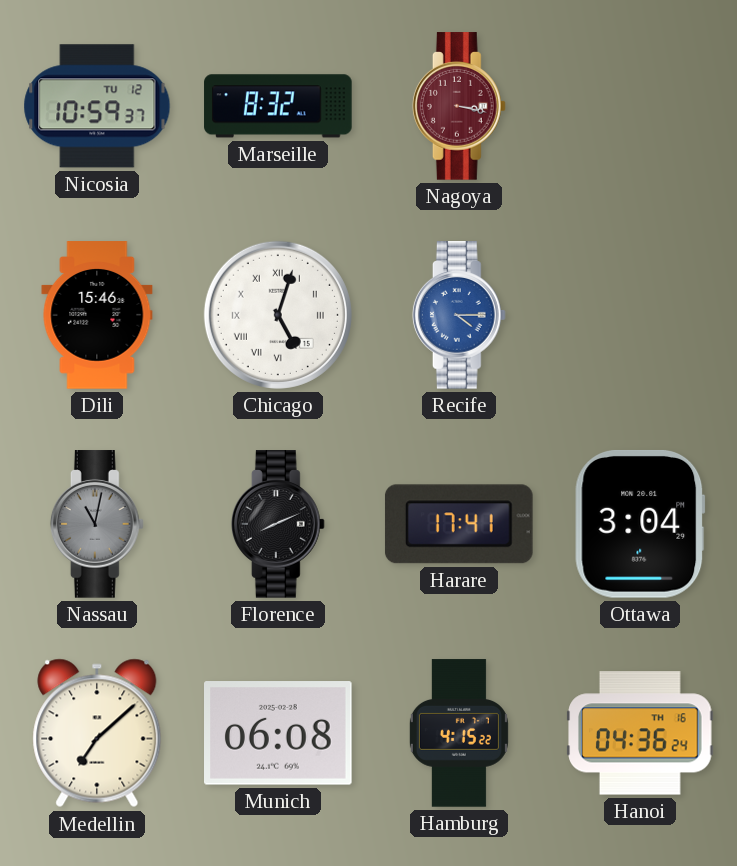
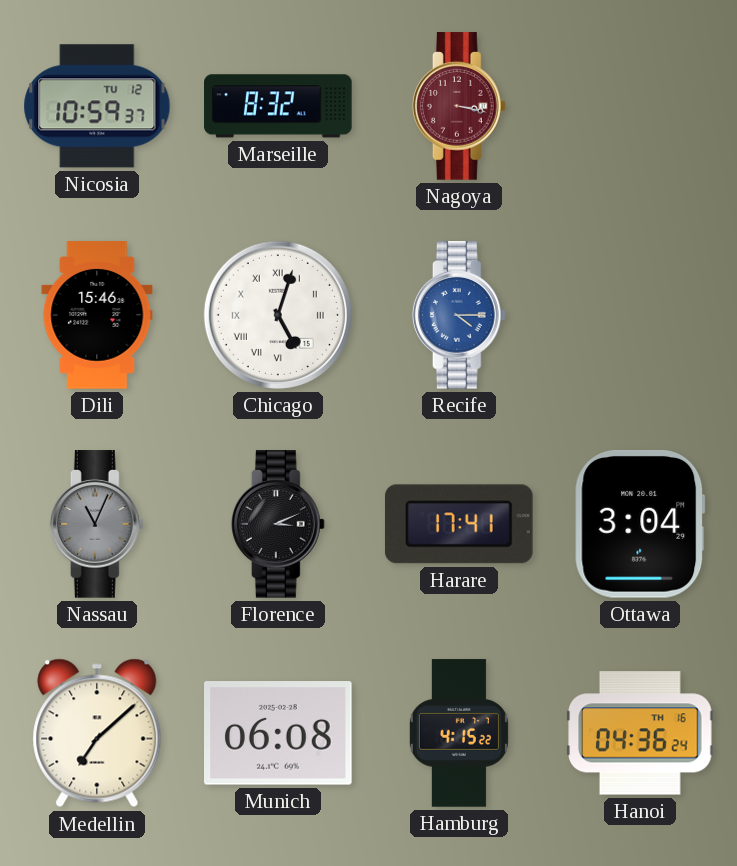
Nassau: 11:02 -> 11:04 (97, 524)
Florence: 8:11 -> 3:11 (278, 524)
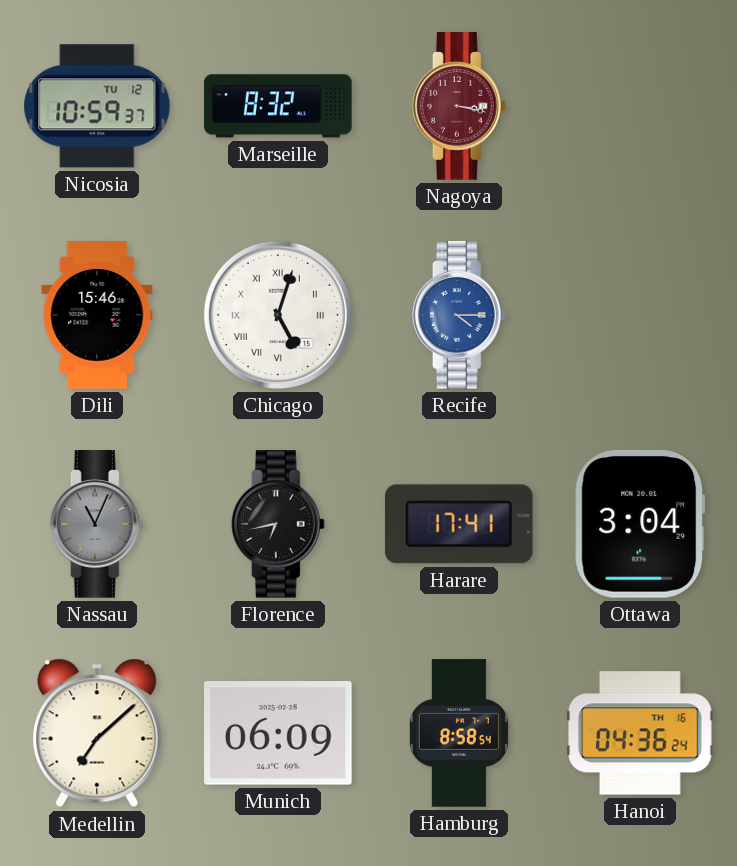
Florence: 3:11 -> 6:43 (278, 524)
Munich: 06:08 -> 06:09 (279, 733)
Hamburg: 4:15 -> 8:58 (459, 733)
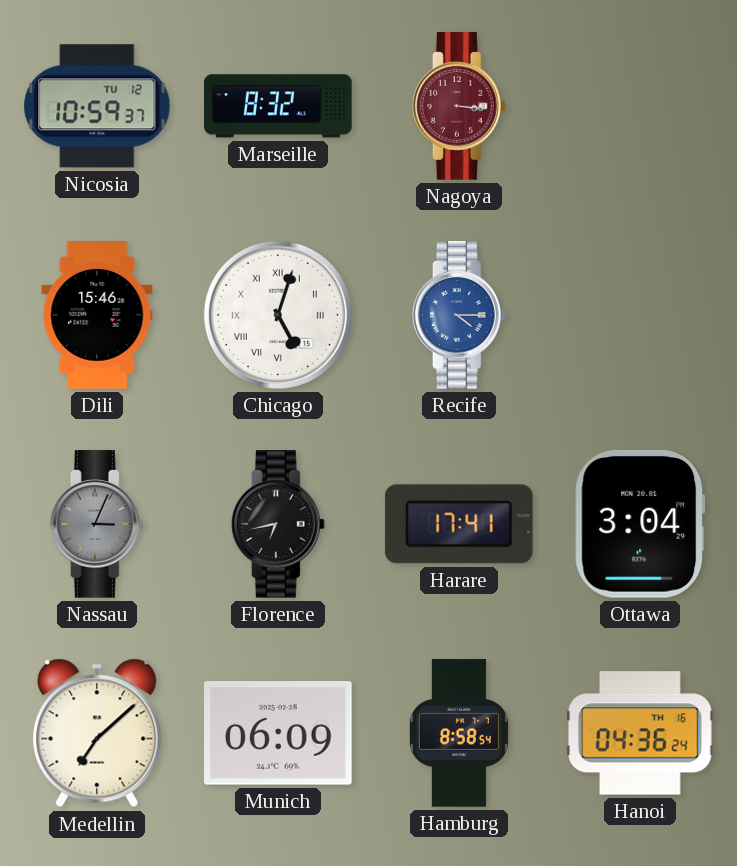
Nagoya: 3:17 -> 3:16 (459, 106)
Nassau: 11:04 -> 3:04 (97, 524)
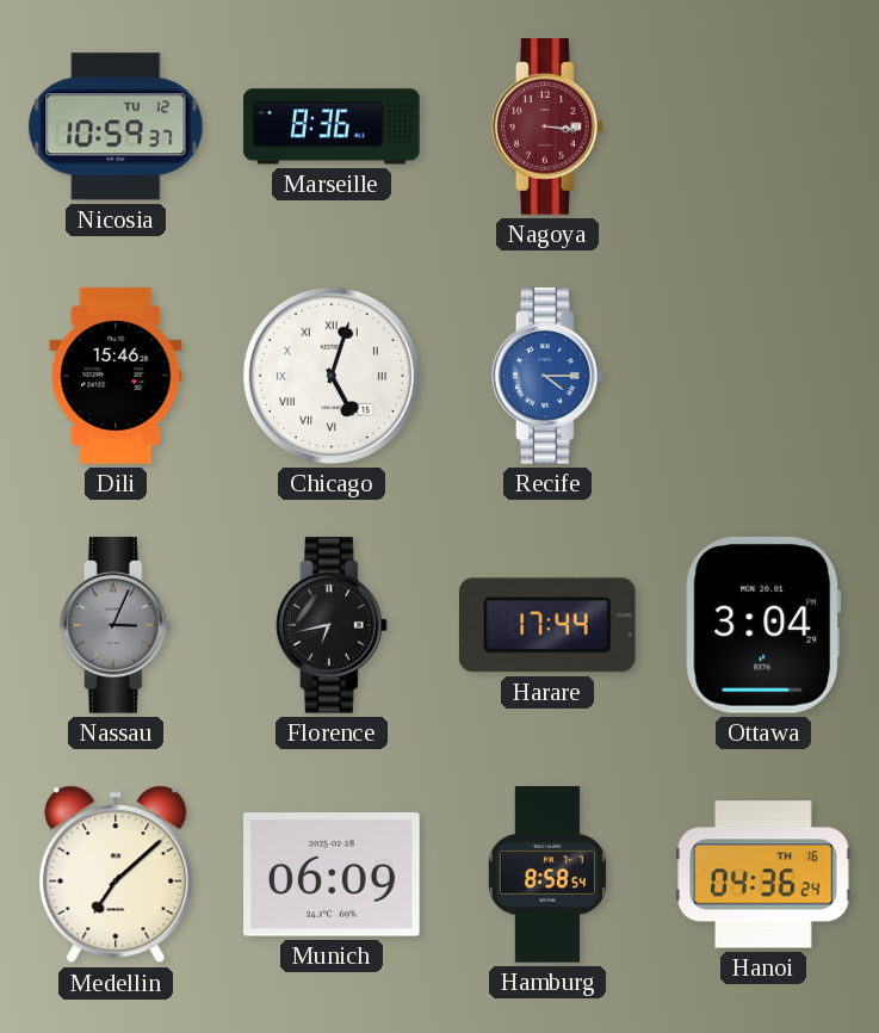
Marseille: 8:32 -> 8:36 (332, 126)
Harare: 17:41 -> 17:44 (547, 625)
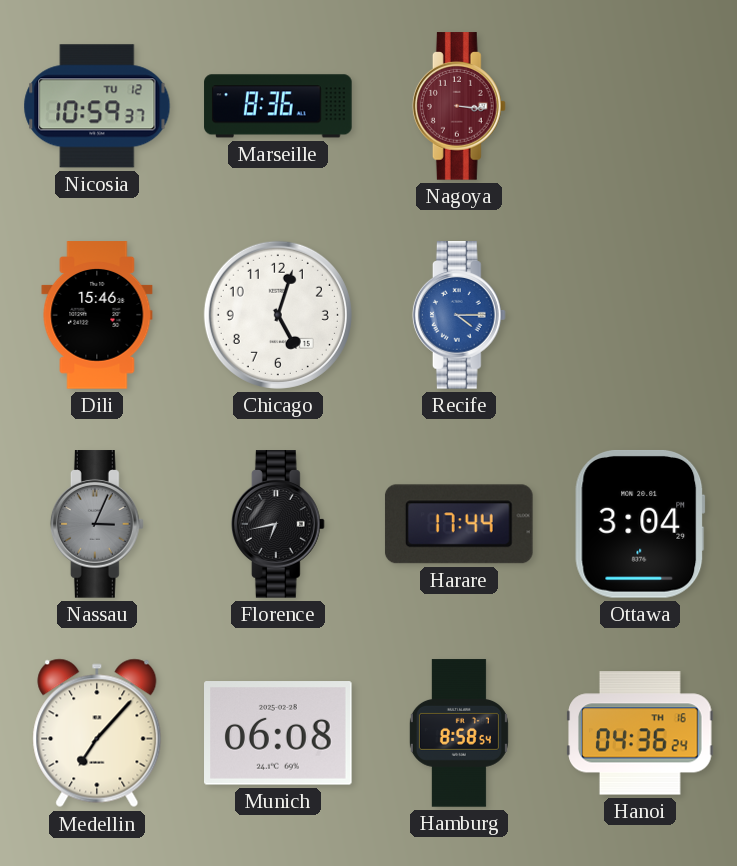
Chicago numerals: Roman -> Arabic (278, 315)
Medellin: 7:08 -> 7:07 (97, 733)
Munich: 06:09 -> 06:08 (279, 733)
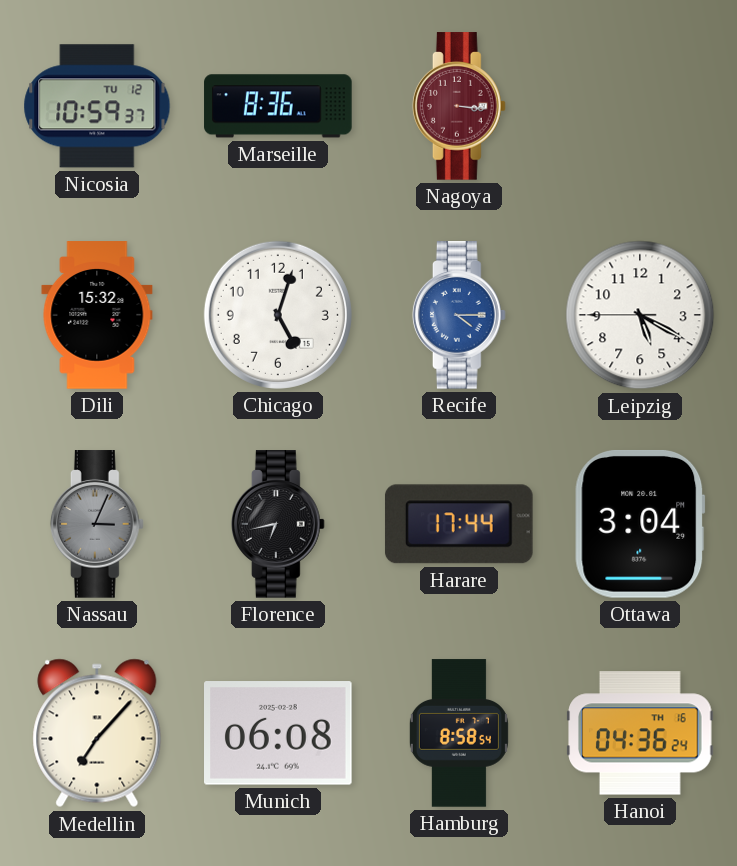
Dili: 15:46 -> 15:32 (97, 315)
Leipzig: none -> 5:19 (640, 315)
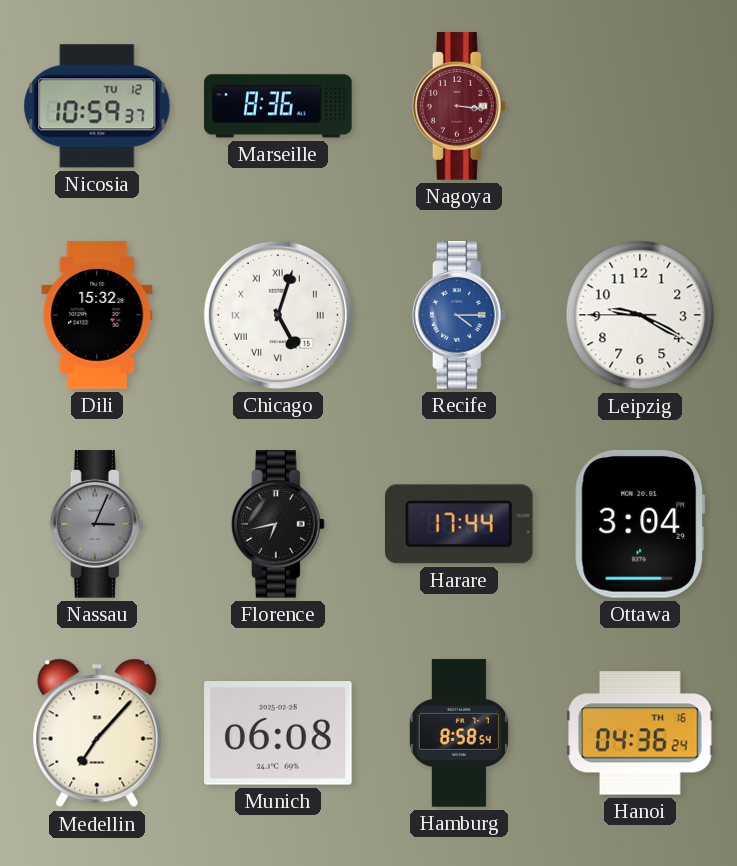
Chicago numerals: Arabic -> Roman (278, 315)
Leipzig: 5:19 -> 9:19 (640, 315)
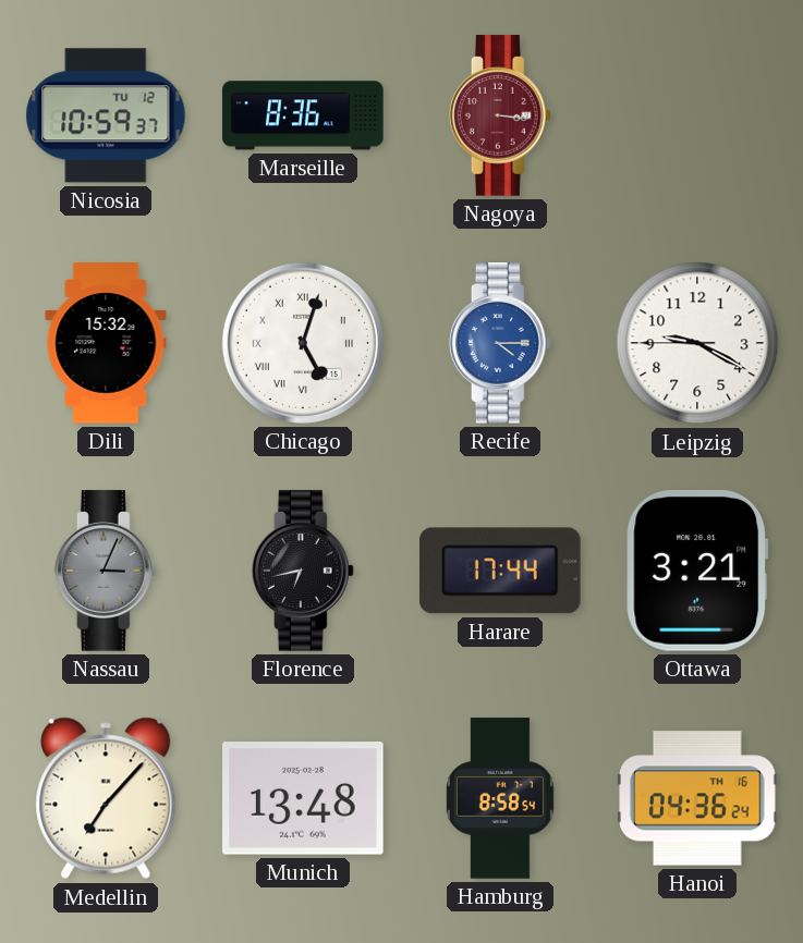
Ottawa: 3:04 -> 3:21 (697, 571)
Munich: 06:08 -> 13:48 (304, 798)
